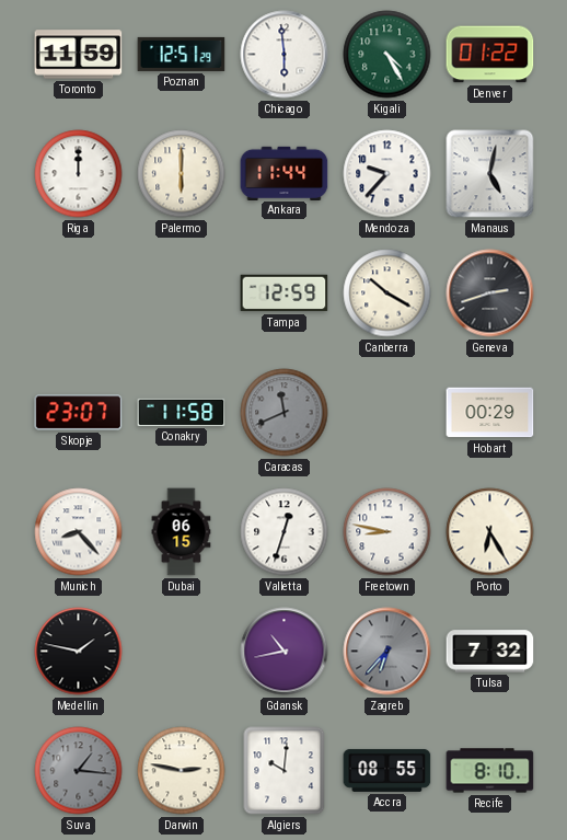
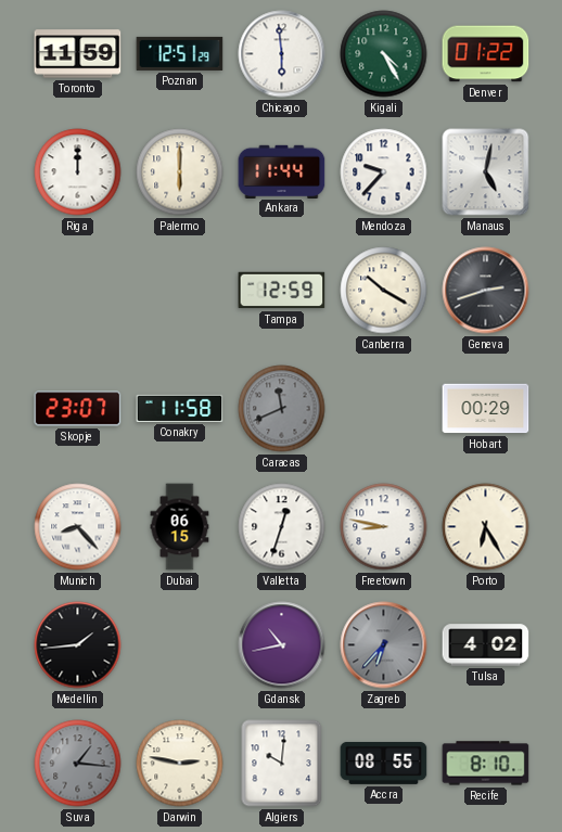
Medellin: 1:47 -> 1:44 (78, 645)
Tulsa: 7:32 -> 4:02 (486, 645)
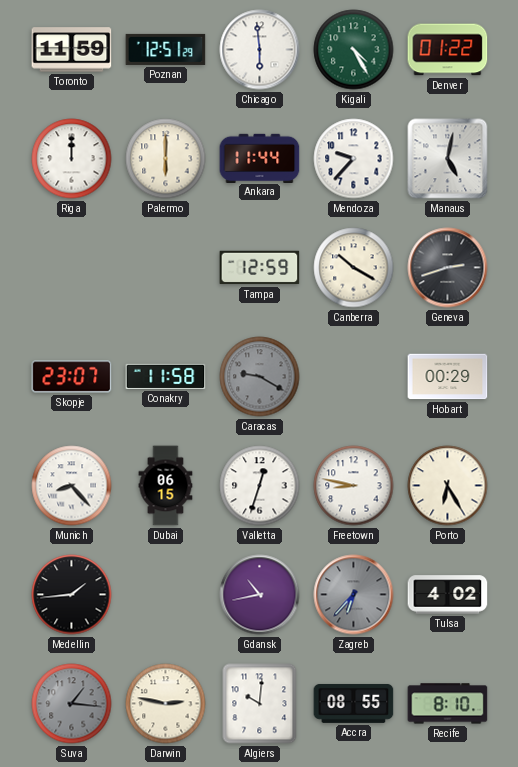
Caracas: 11:41 -> 9:20 (260, 377)
